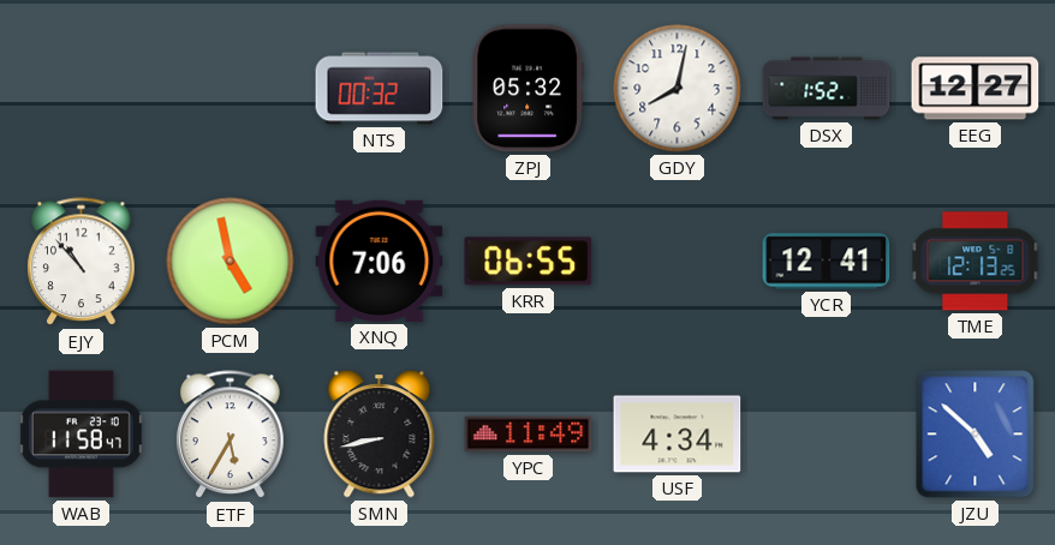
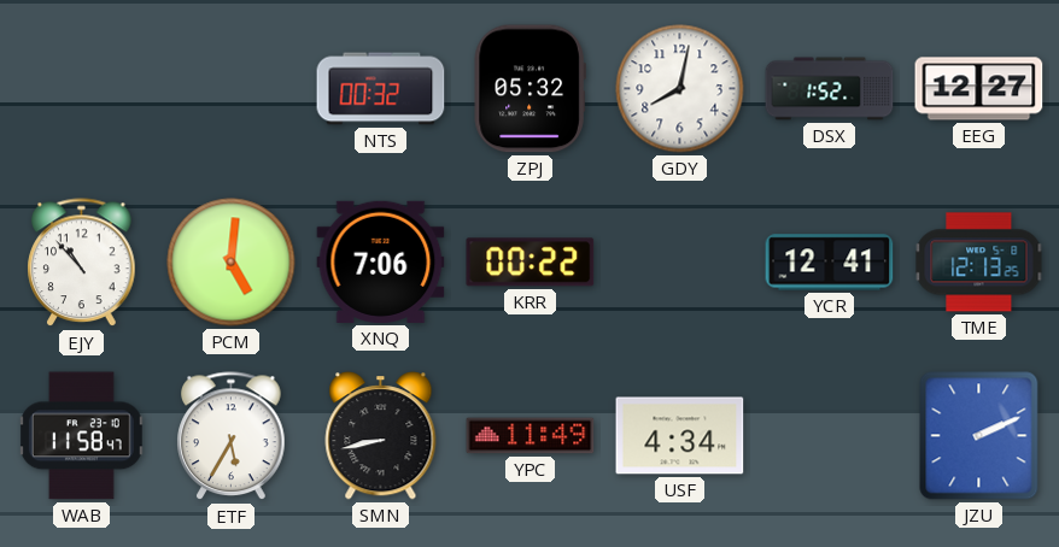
PCM: 4:58 -> 5:01 (232, 263)
KRR: 06:55 -> 00:22 (531, 263)
JZU: 4:52 -> 2:11 (979, 436)
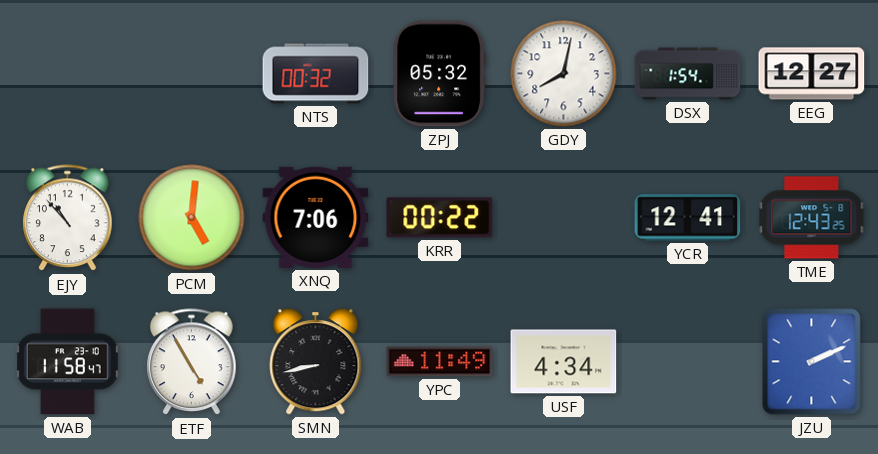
DSX: 1:52 -> 1:54 (688, 74)
TME: 12:13 -> 12:43 (812, 218)
ETF: 5:35 -> 4:55 (192, 362)
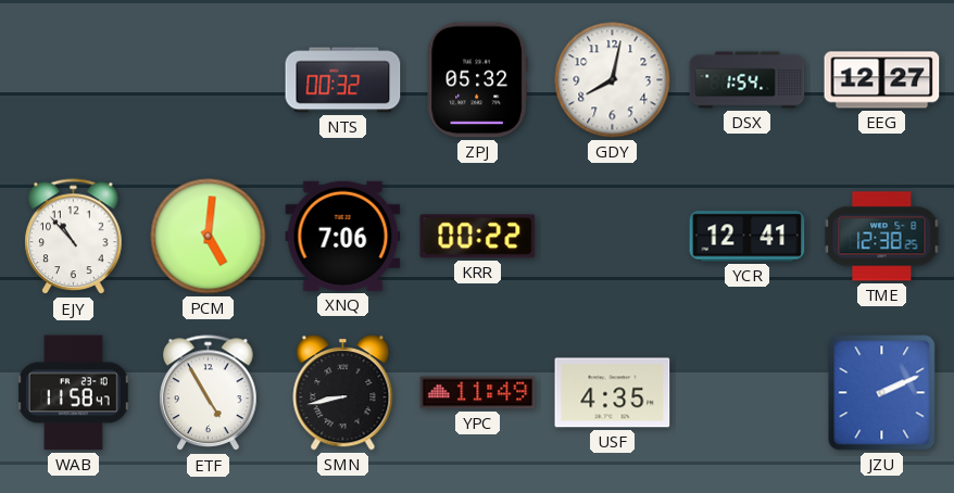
TME: 12:43 -> 12:38 (882, 237)
USF: 4:34 -> 4:35 (613, 393)
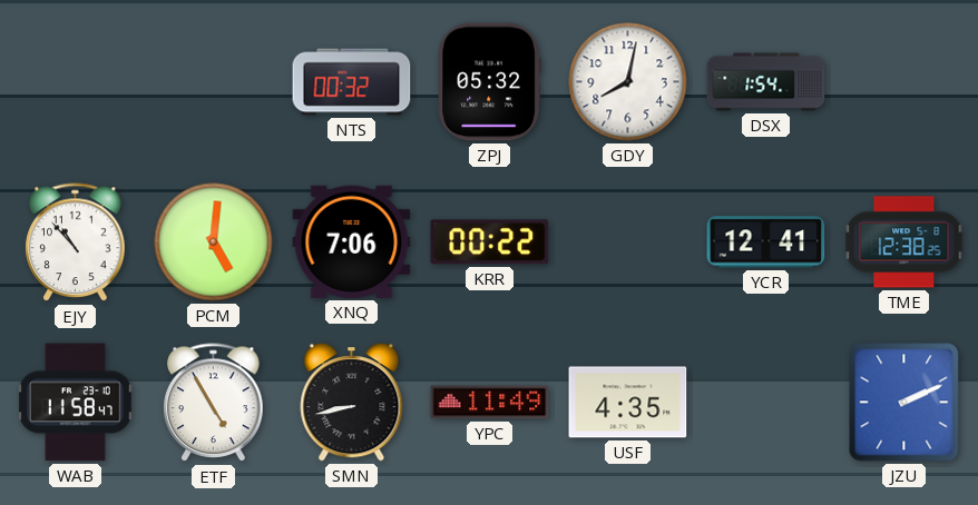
EEG: 12:27 -> none (882, 80)
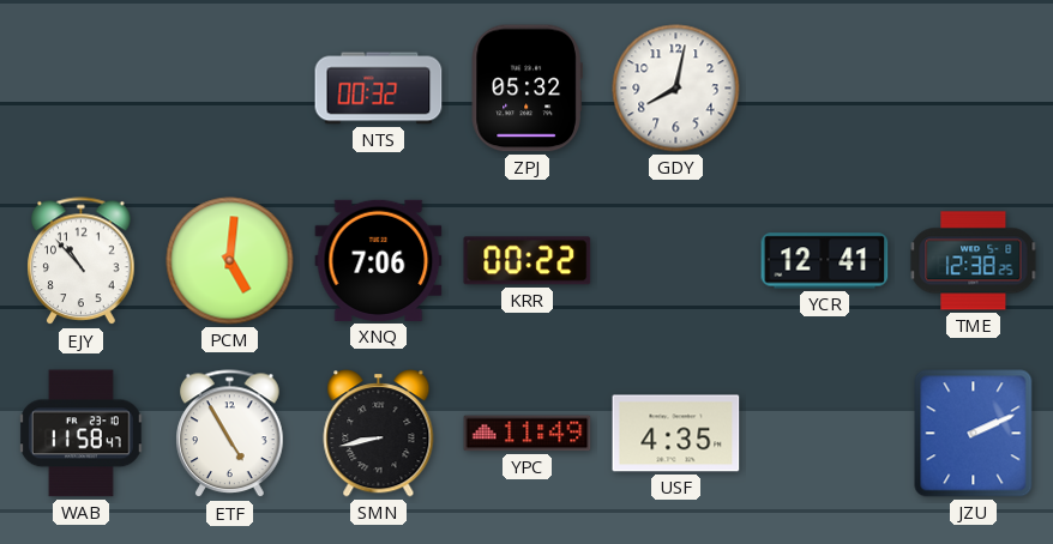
DSX: 1:54 -> none (766, 82)
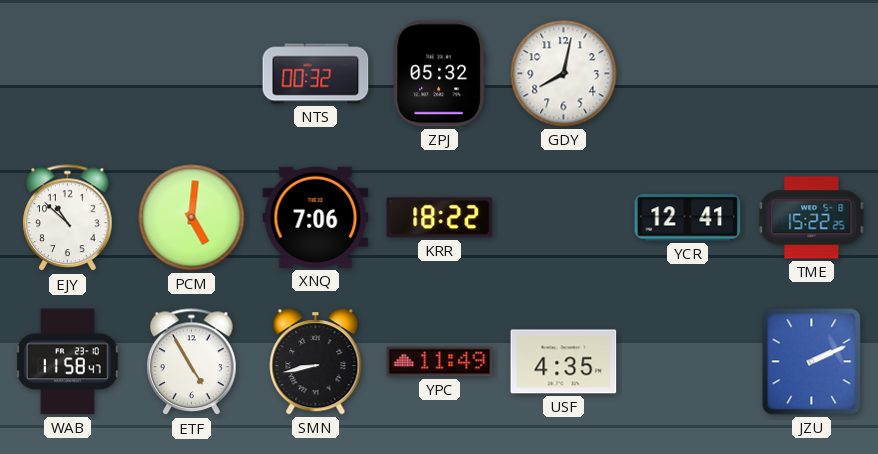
EJY: 10:53 -> 10:52 (68, 218)
KRR: 00:22 -> 18:22 (440, 218)
TME: 12:38 -> 15:22 (812, 218)
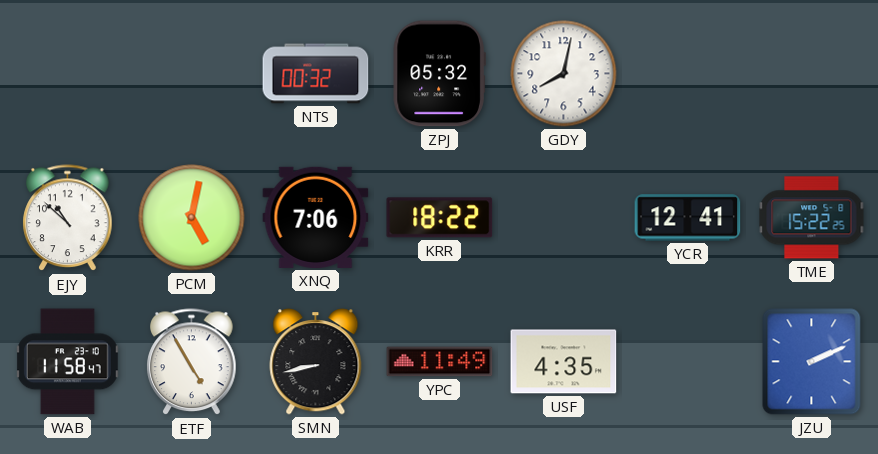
PCM: 5:01 -> 5:02 (192, 218)
